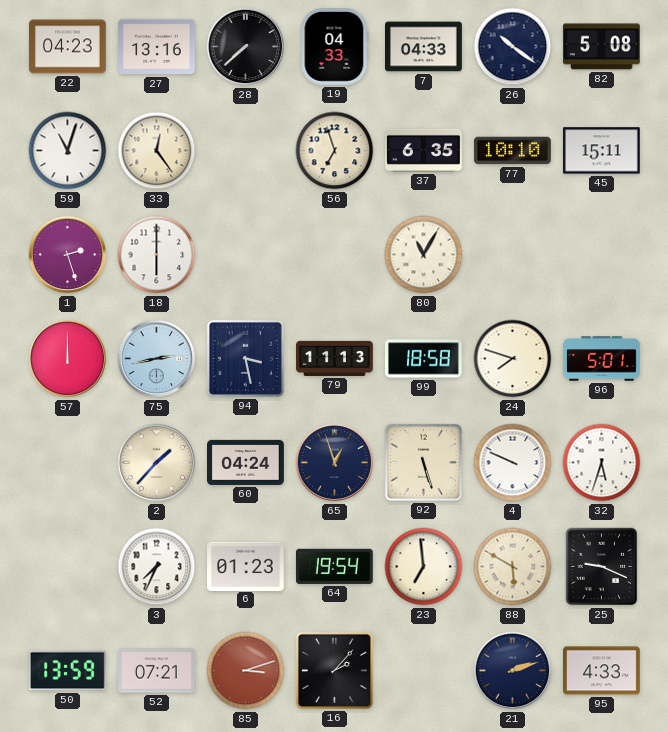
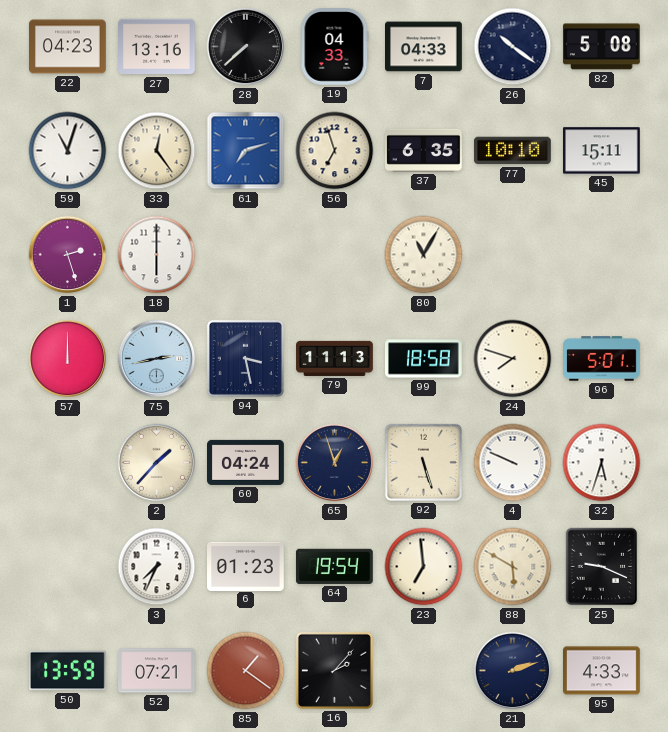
61: none -> 7:12 (246, 151)
85: 3:12 -> 1:21 (246, 671)
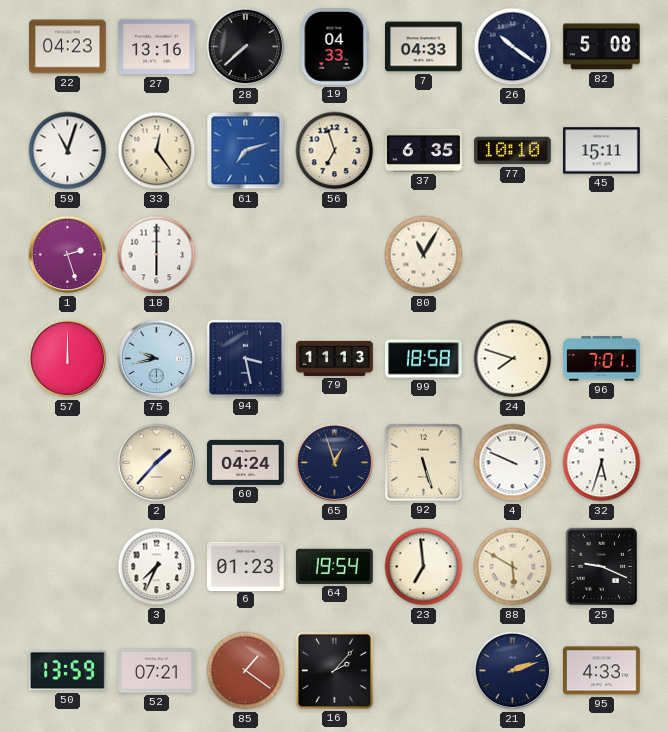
75: 2:43 -> 9:43 (157, 359)
96: 5:01 -> 7:01 (602, 359)
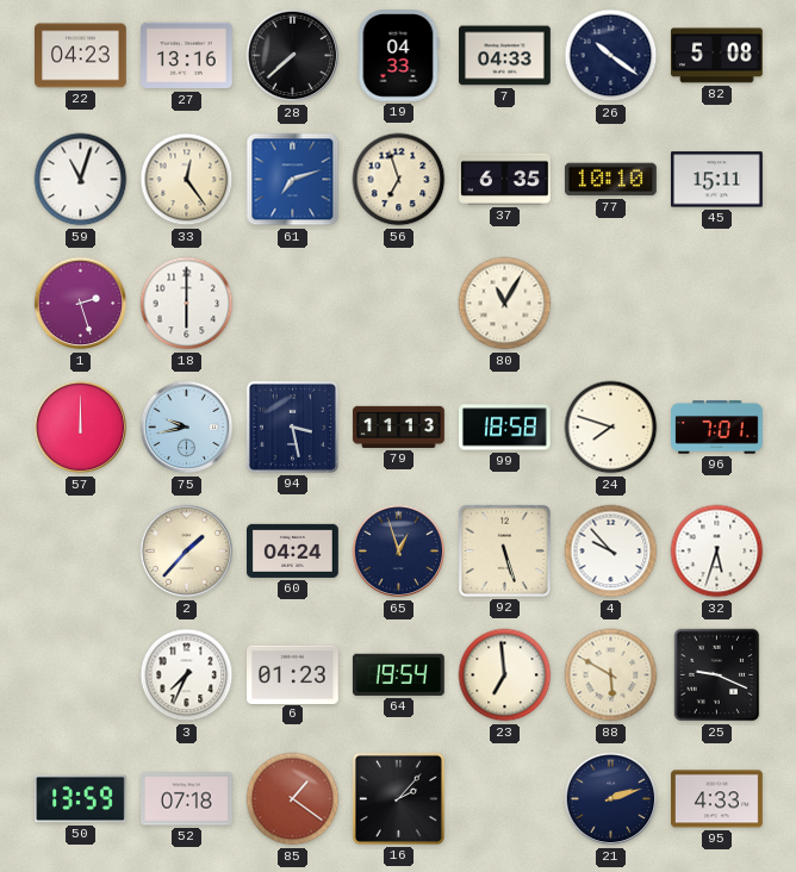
4: 9:49 -> 9:53 (611, 552)
52: 07:21 -> 07:18 (187, 799)
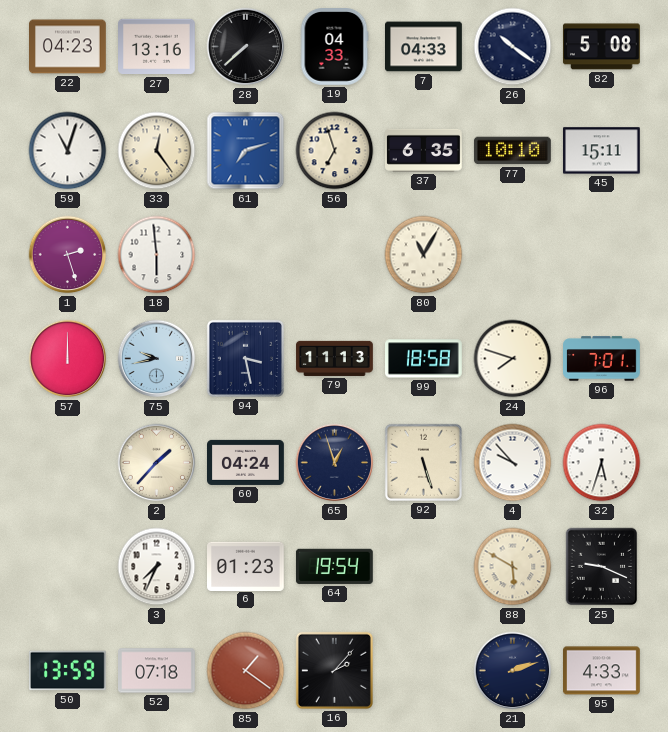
18: 6:00 -> 5:59 (157, 255)
23: 6:59 -> none (505, 675)
